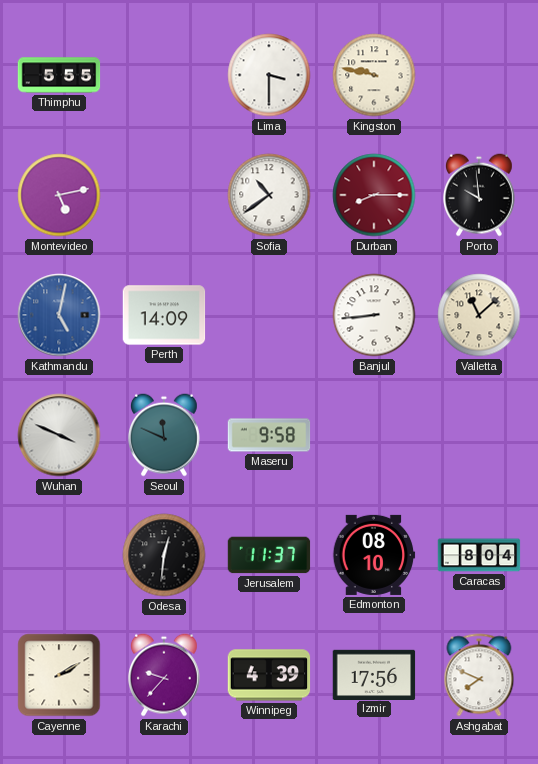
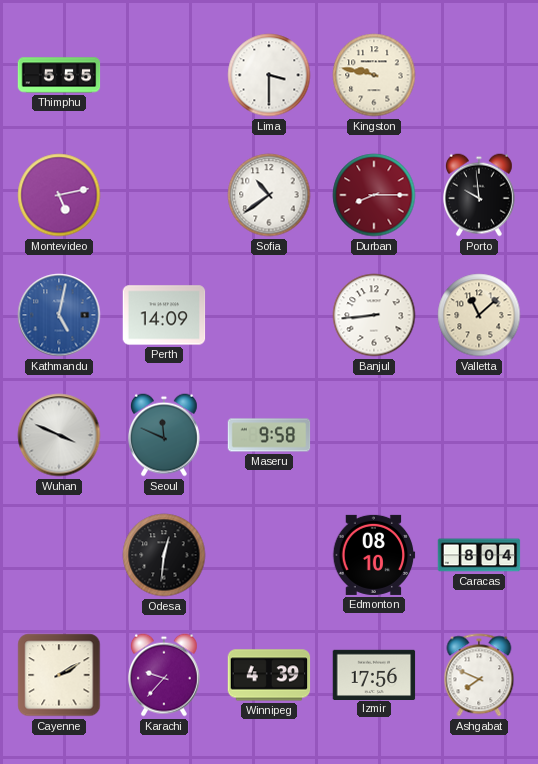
Jerusalem: 11:37 -> none (269, 555)
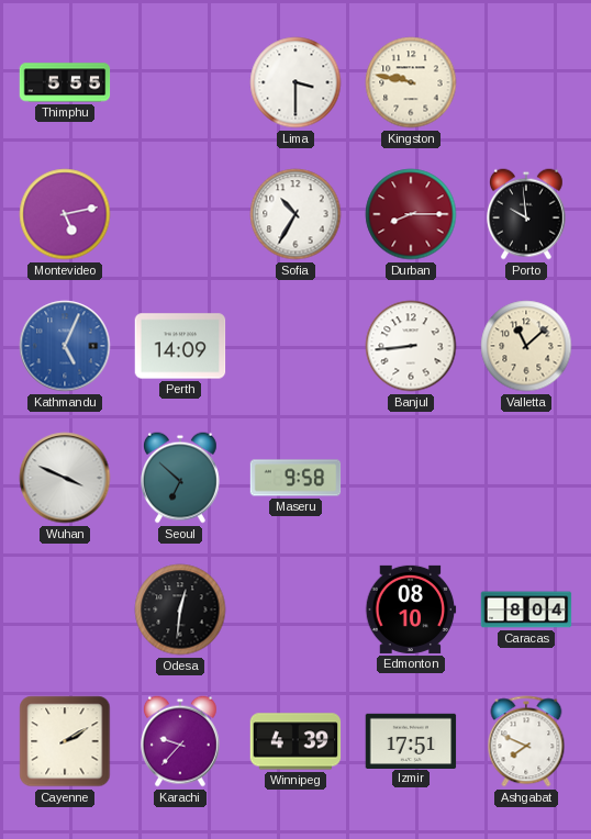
Sofia: 10:39 -> 10:35 (295, 214)
Kathmandu: 5:02 -> 5:04 (65, 346)
Seoul: 11:49 -> 6:52 (180, 478)
Izmir: 17:56 -> 17:51 (411, 740)
